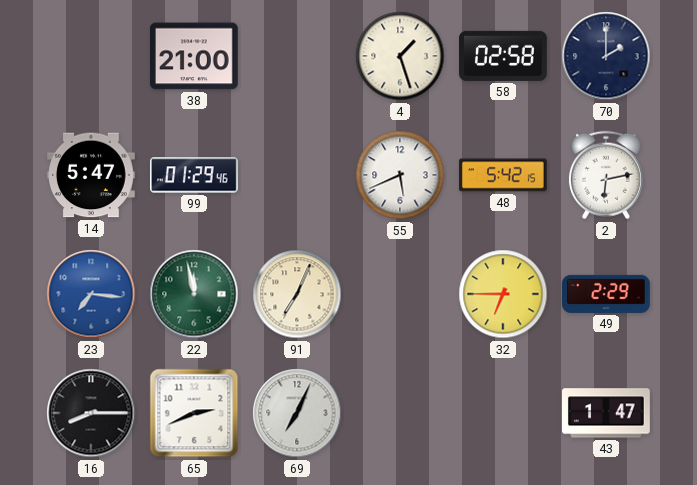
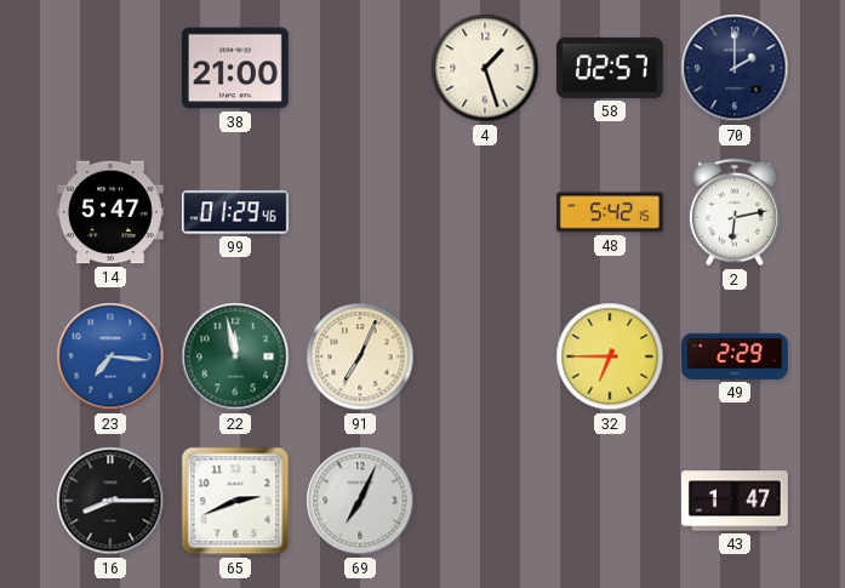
58: 02:58 -> 02:57 (611, 68)
55: 5:41 -> none (400, 175)
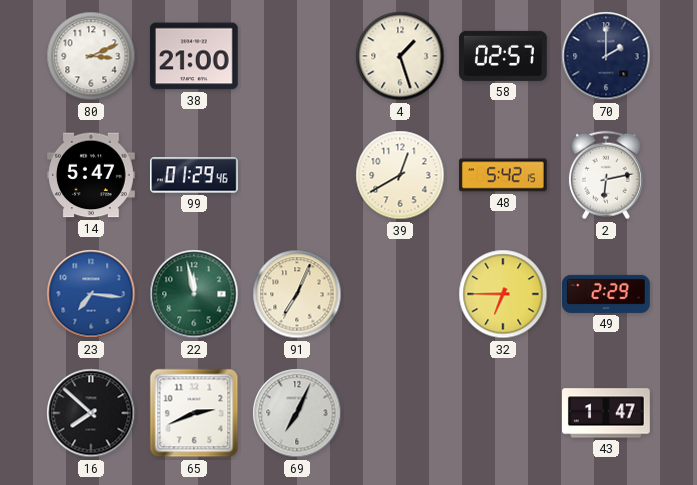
80: none -> 3:11 (91, 56)
39: none -> 12:40 (400, 175)
16: 8:15 -> 7:52 (91, 413)
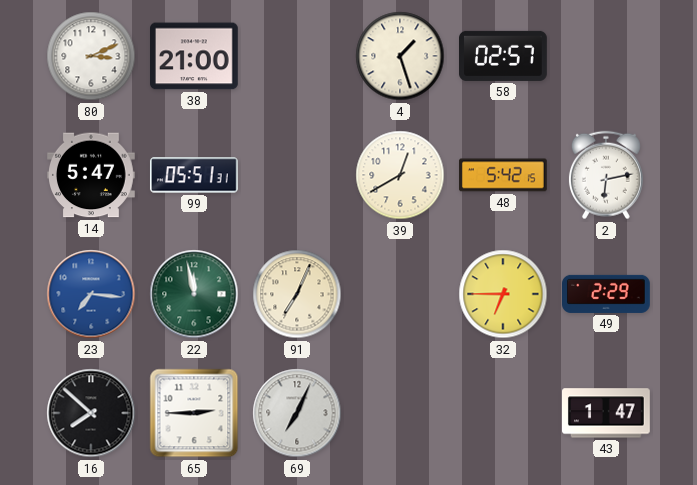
70: 2:00 -> none (606, 56)
99: 01:29 -> 05:51 (194, 175)
65: 2:41 -> 2:45 (194, 413)
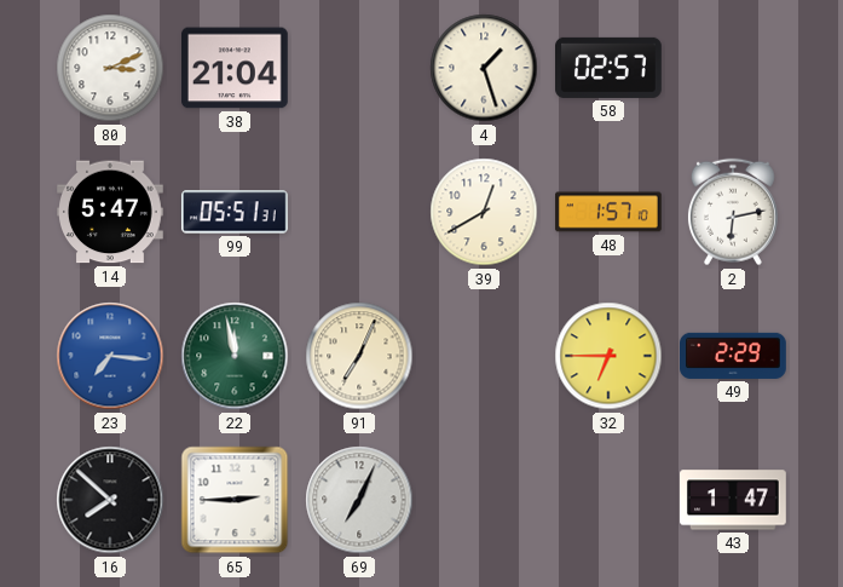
38: 21:00 -> 21:04 (236, 68)
48: 5:42 -> 1:57 (610, 212)
